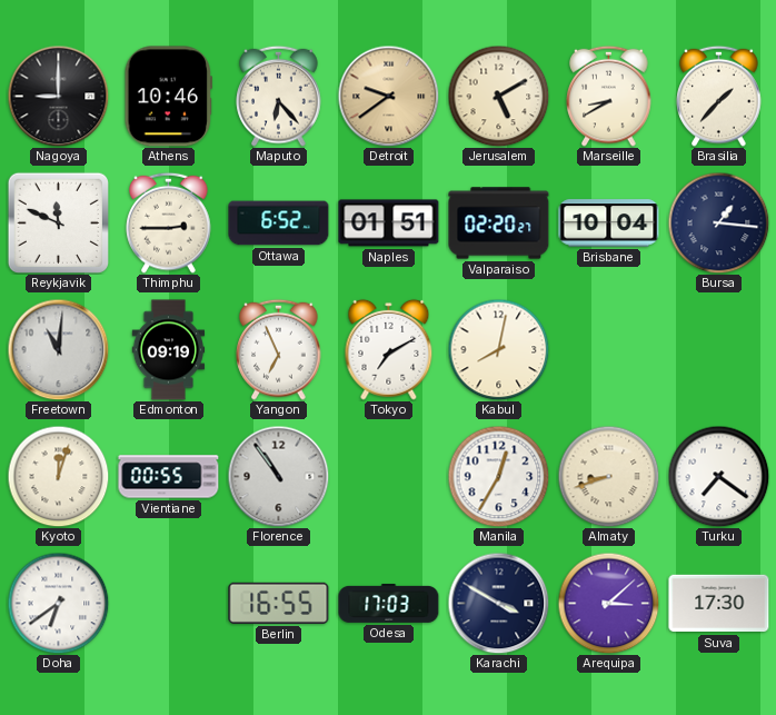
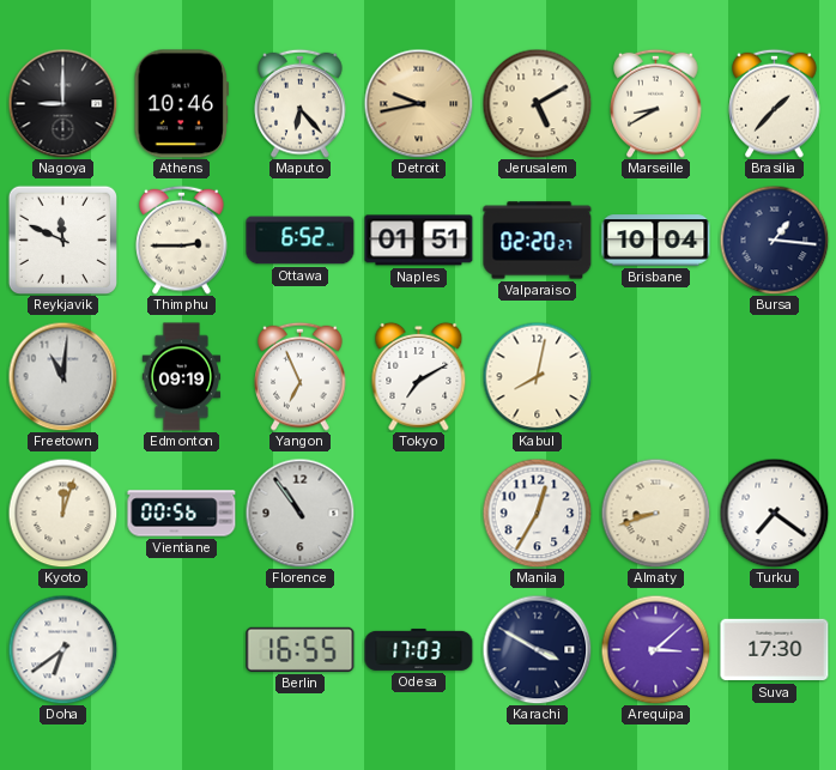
Detroit: 9:39 -> 9:43 (418, 103)
Vientiane: 00:55 -> 00:56 (182, 514)
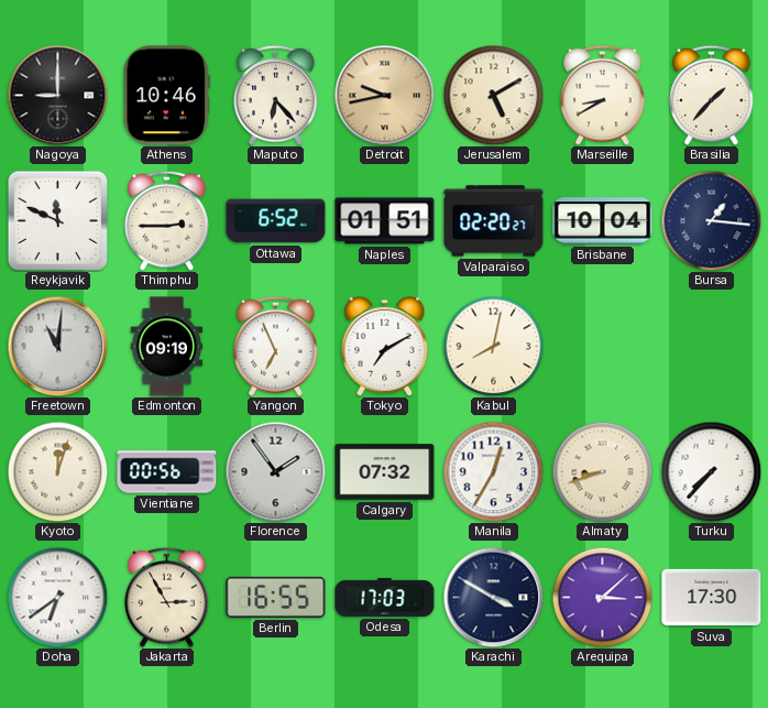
Florence: 10:54 -> 1:54 (275, 471)
Calgary: none -> 07:32 (385, 472)
Turku: 7:21 -> 7:37 (711, 471)
Jakarta: none -> 2:55 (167, 597)
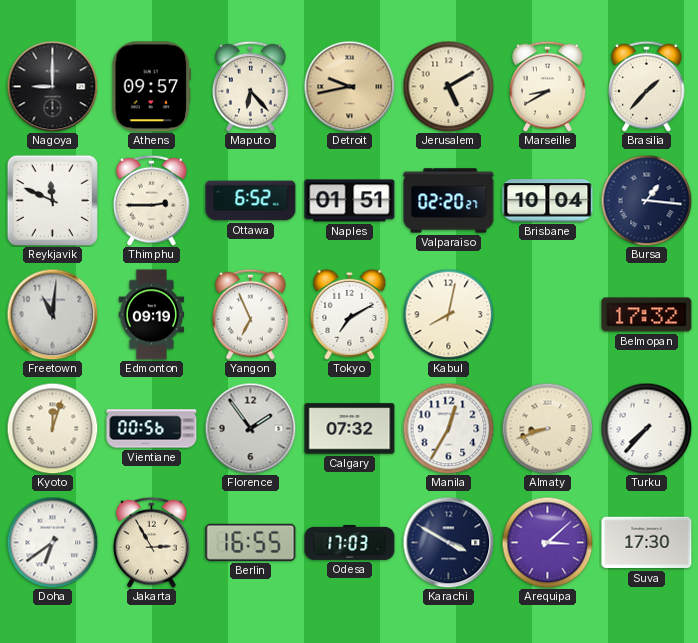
Athens: 10:46 -> 09:57 (151, 87)
Belmopan: none -> 17:32 (647, 315)
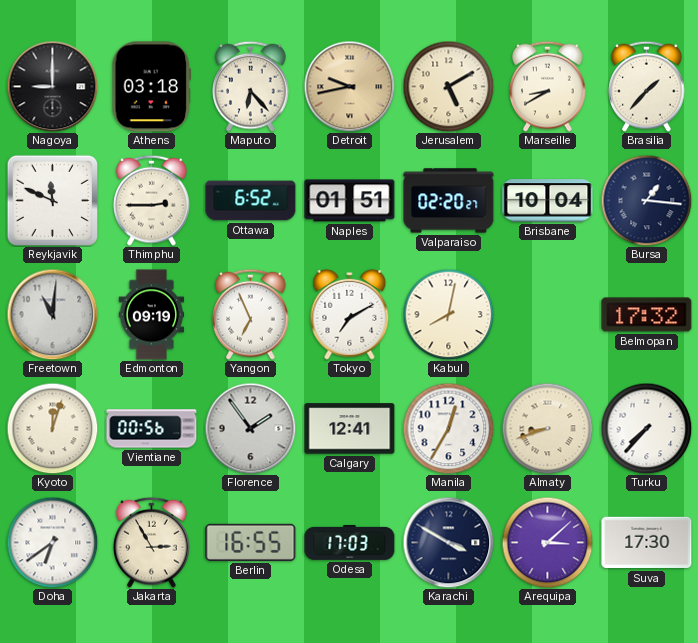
Athens: 09:57 -> 03:18 (151, 87)
Calgary: 07:32 -> 12:41 (350, 429)
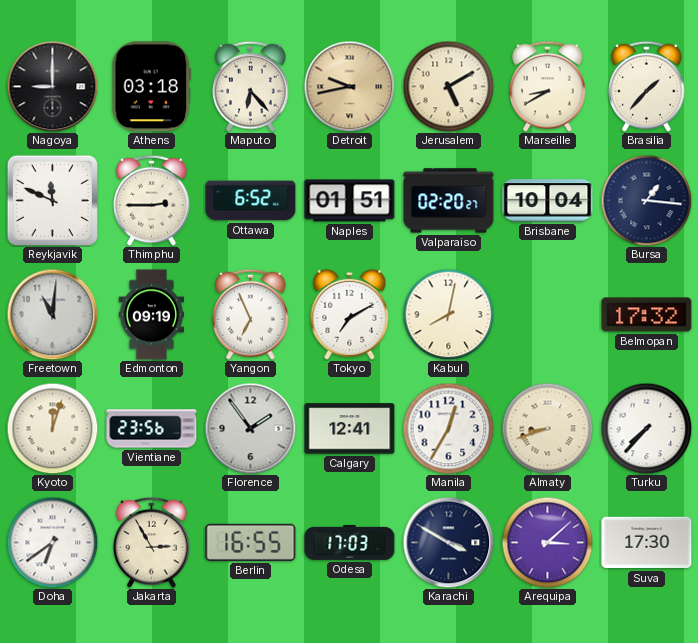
Vientiane: 00:56 -> 23:56 (152, 429)
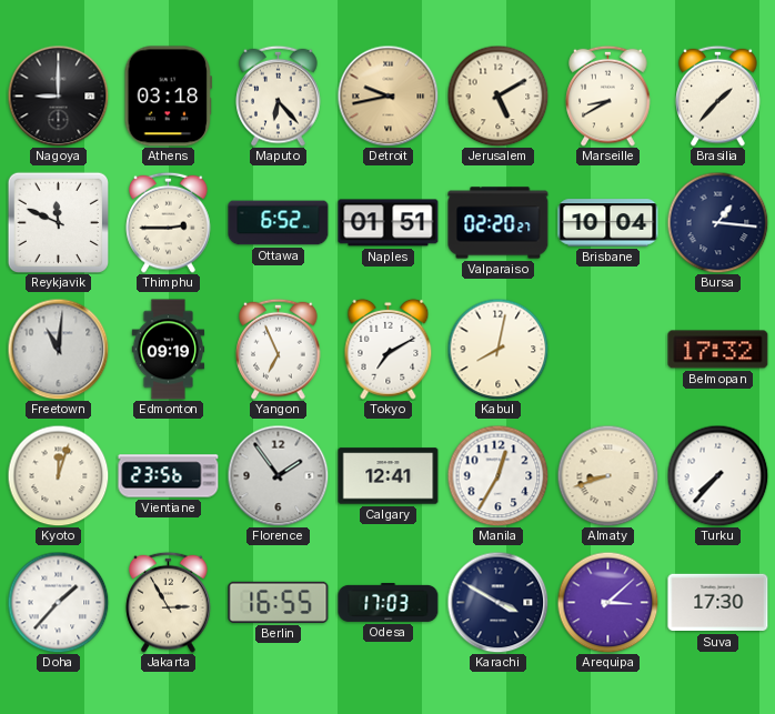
Doha: 6:39 -> 1:37 (58, 602)
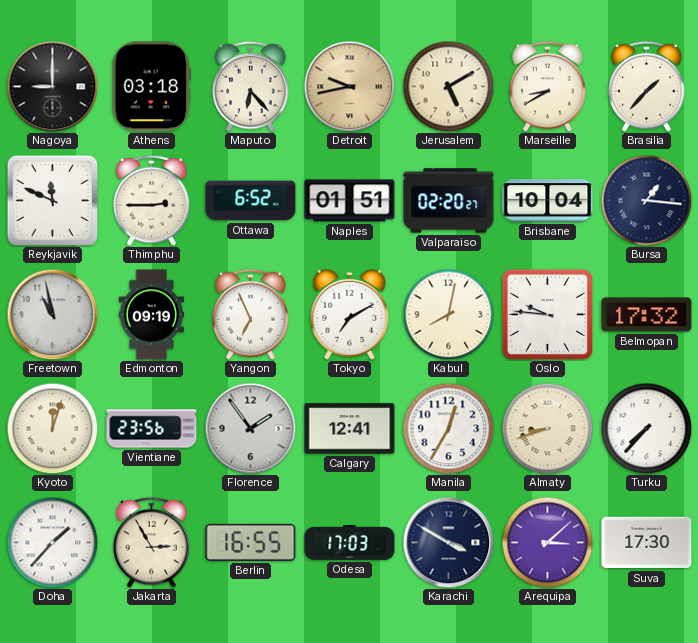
Freetown: 11:01 -> 10:58 (52, 314)
Oslo: none -> 9:46 (547, 314)
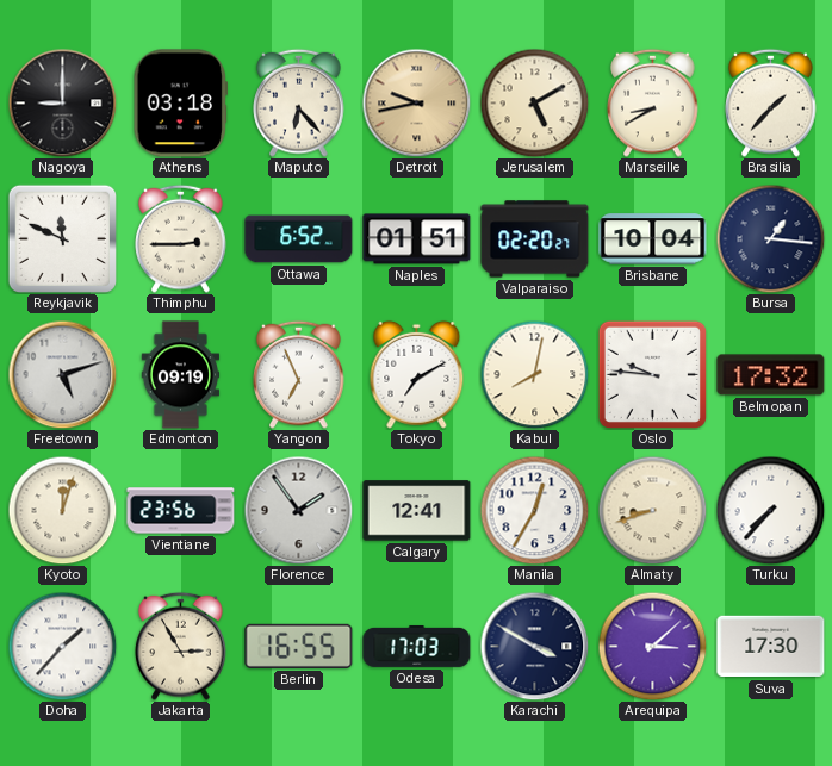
Freetown: 10:58 -> 5:12 (62, 374)
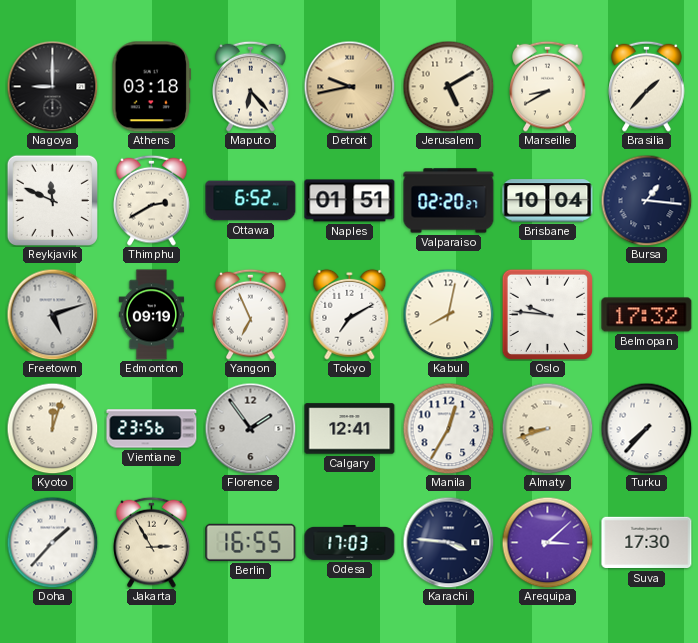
Thimphu: 2:45 -> 2:40 (152, 200)
Karachi: 3:50 -> 3:46 (448, 542)
